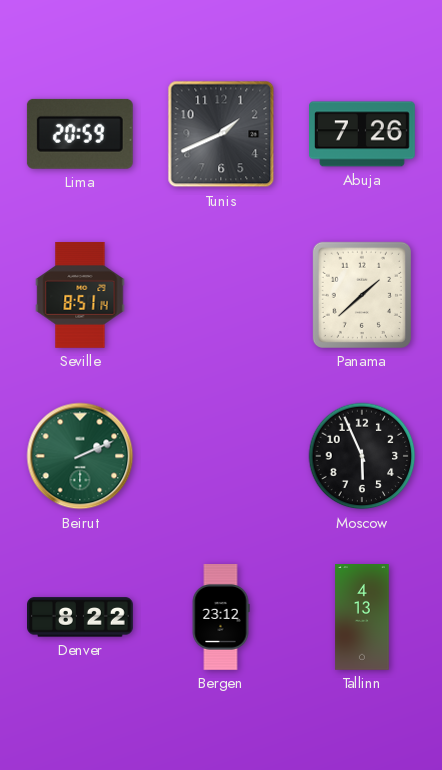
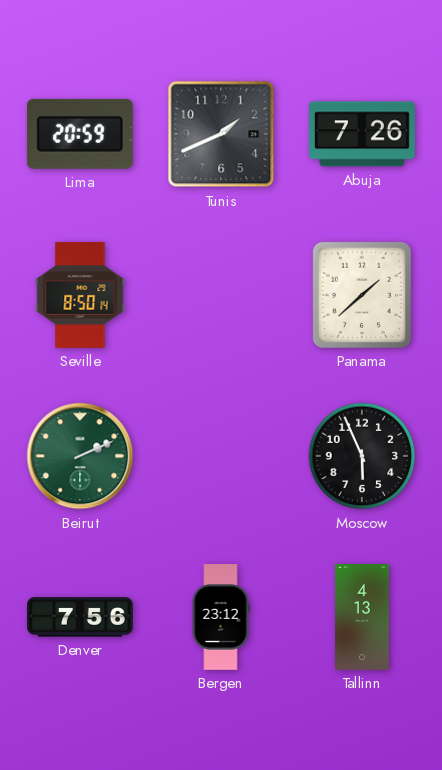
Seville: 8:51 -> 8:50 (80, 296)
Denver: 8:22 -> 7:56 (81, 617)
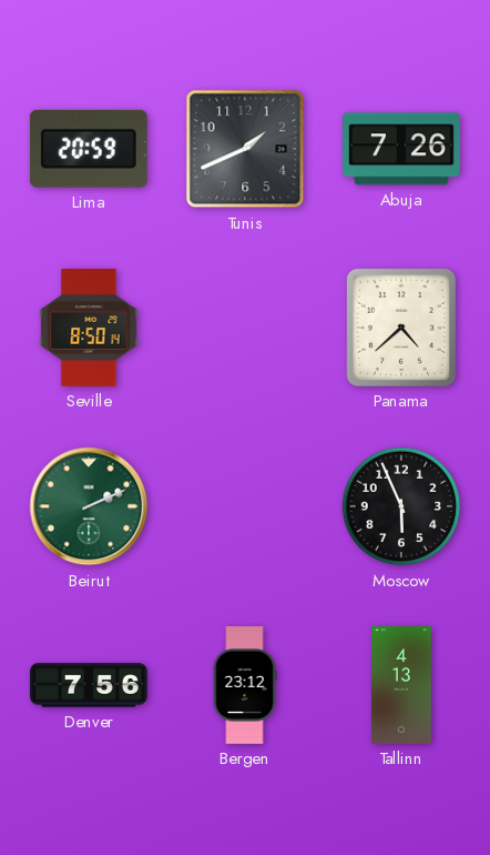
Panama: 1:38 -> 4:38 (401, 328)
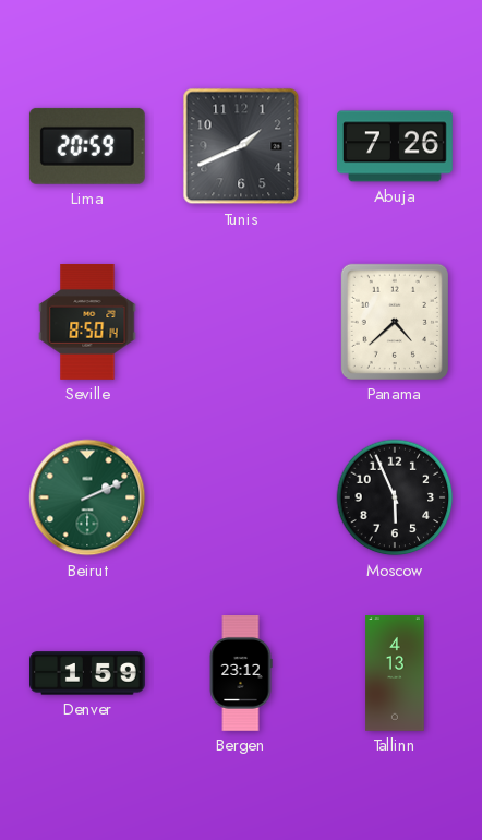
Denver: 7:56 -> 1:59 (88, 673)
